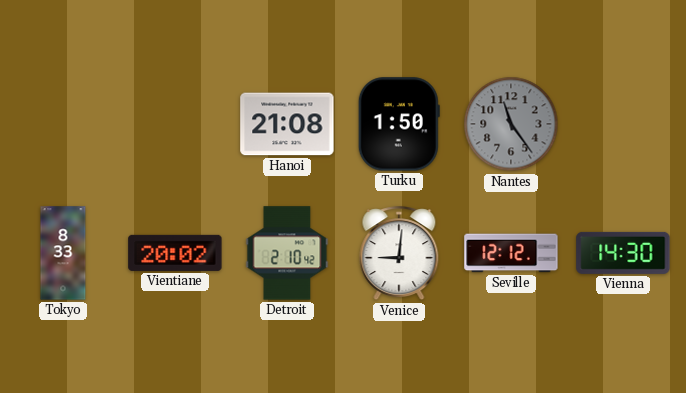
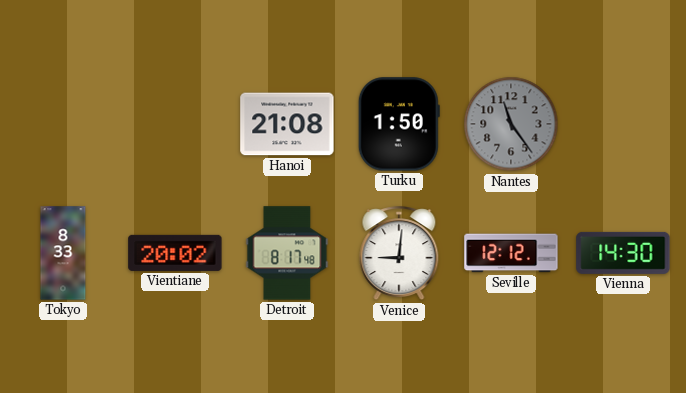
Detroit: 2:10 -> 8:17 (287, 253)
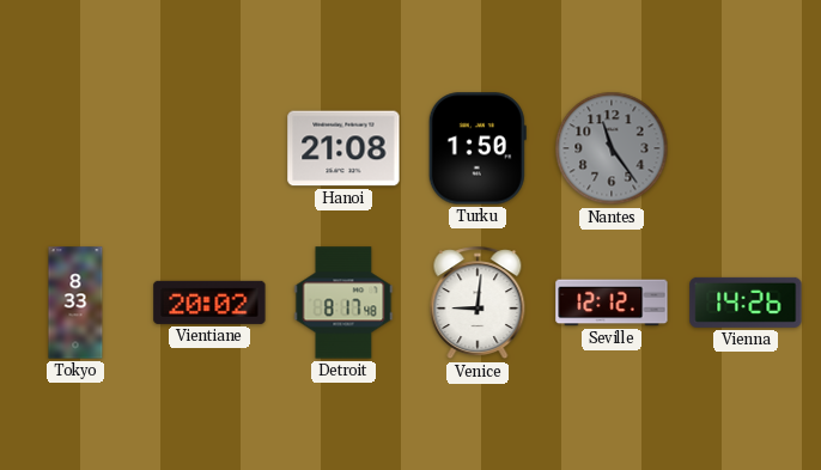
Vienna: 14:30 -> 14:26 (746, 303)
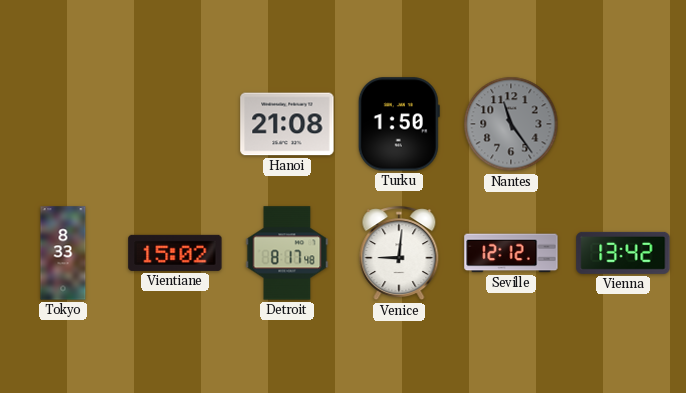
Vientiane: 20:02 -> 15:02 (175, 253)
Vienna: 14:26 -> 13:42 (623, 253)
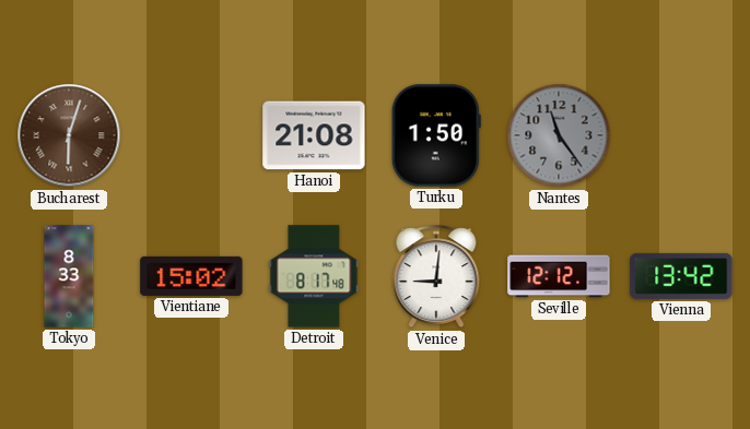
Bucharest: none -> 6:03 (69, 135)
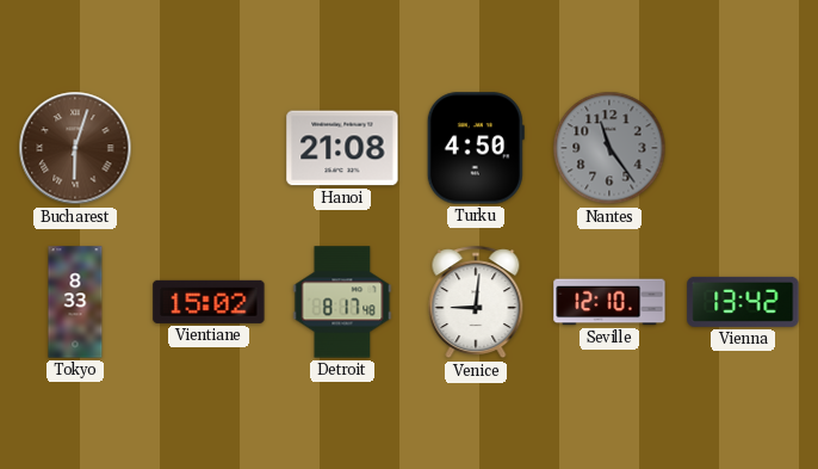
Turku: 1:50 -> 4:50 (476, 148)
Seville: 12:12 -> 12:10 (609, 302)
